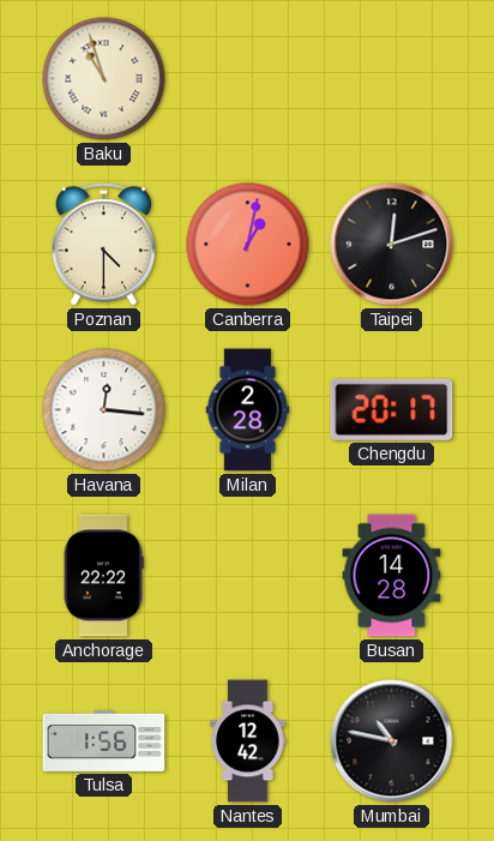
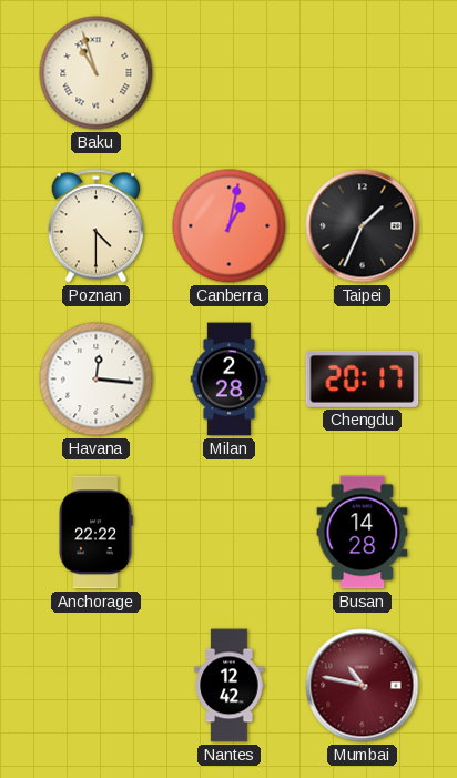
Taipei: 12:12 -> 1:34 (363, 226)
Tulsa: 1:56 -> none (104, 740)
Mumbai dial: black -> burgundy (363, 686)
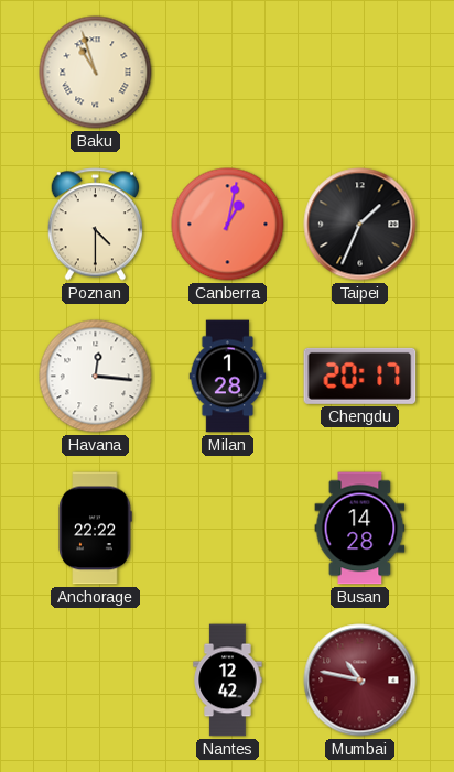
Milan: 2:28 -> 1:28 (228, 377)
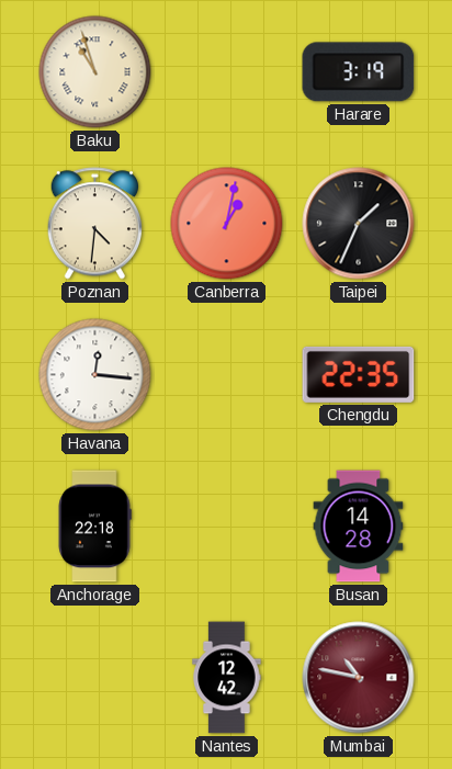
Harare: none -> 3:19 (359, 72)
Poznan: 4:30 -> 4:31 (94, 224)
Milan: 1:28 -> none (228, 377)
Chengdu: 20:17 -> 22:35 (359, 374)
Anchorage: 22:22 -> 22:18 (94, 527)
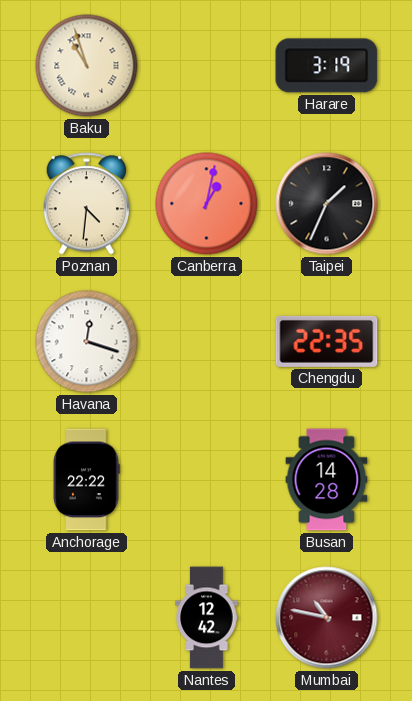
Havana: 12:16 -> 12:18 (87, 342)
Anchorage: 22:18 -> 22:22 (86, 480)
